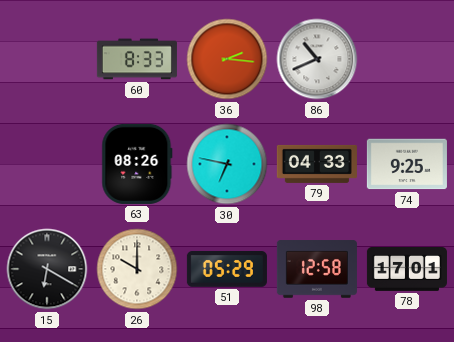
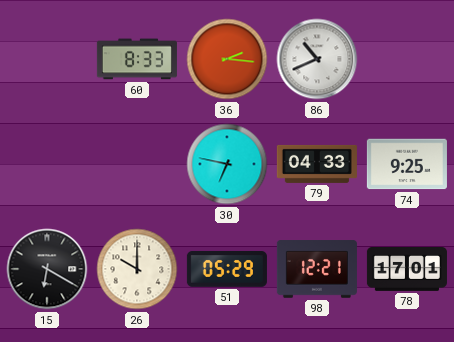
63: 08:26 -> none (137, 164)
98: 12:58 -> 12:21 (317, 269)
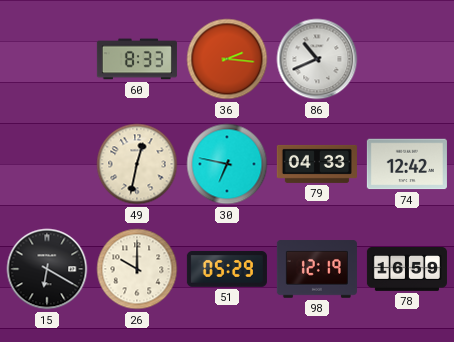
49: none -> 12:32 (137, 164)
74: 9:25 -> 12:42 (407, 164)
98: 12:21 -> 12:19 (317, 269)
78: 17:01 -> 16:59 (407, 270)
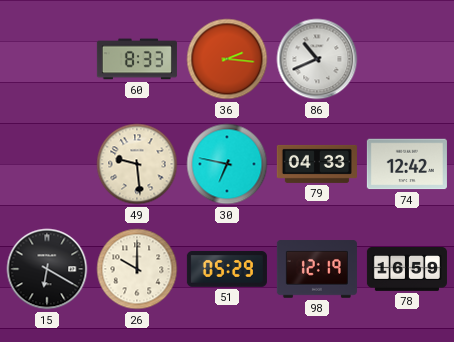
49: 12:32 -> 9:29 (137, 164)
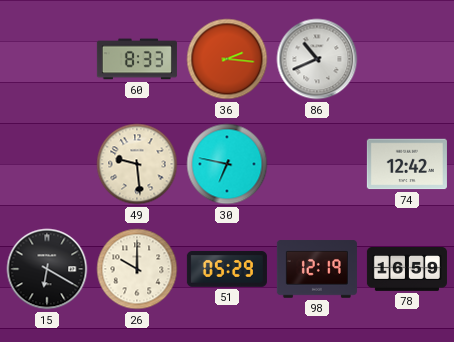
79: 04:33 -> none (317, 164)
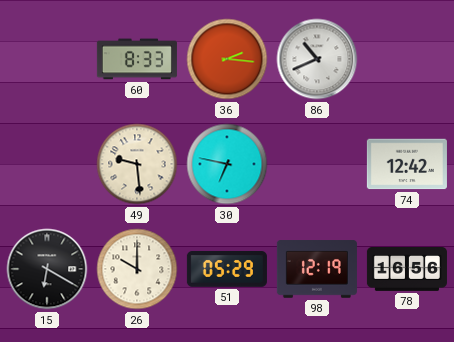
78: 16:59 -> 16:56 (407, 270)
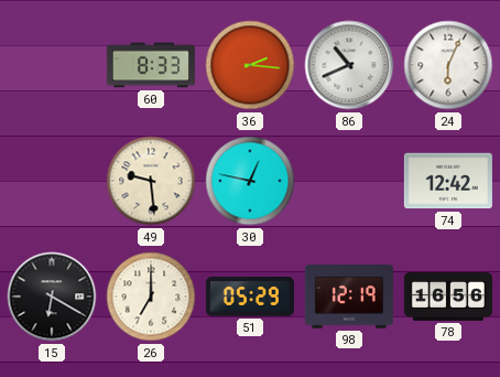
24: none -> 6:04 (448, 65)
30: 6:47 -> 12:47 (250, 181)
26: 10:00 -> 7:00 (151, 297)
